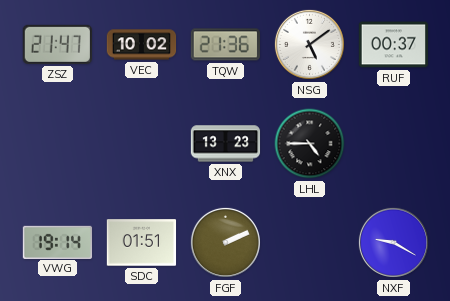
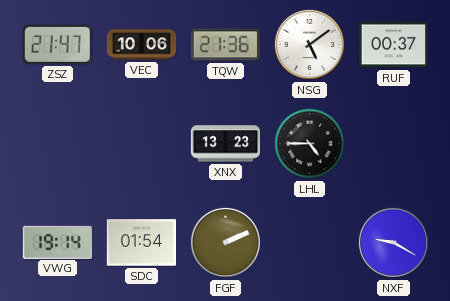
VEC: 10:02 -> 10:06 (142, 45)
SDC: 01:51 -> 01:54 (142, 243)
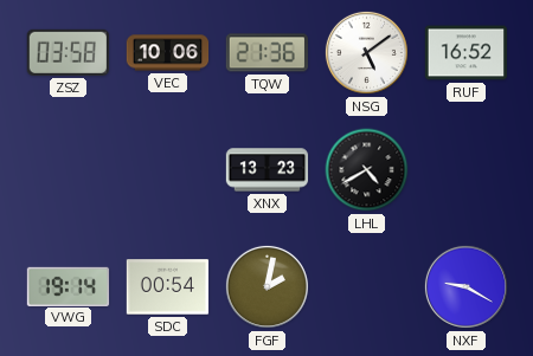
ZSZ: 21:47 -> 03:58 (68, 52)
RUF: 00:37 -> 16:52 (467, 53)
LHL: 4:45 -> 4:40 (367, 170)
SDC: 01:54 -> 00:54 (168, 287)
FGF: 2:11 -> 2:02 (266, 286)
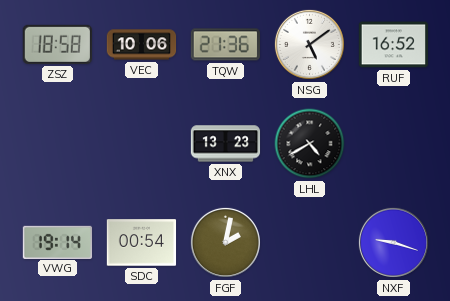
ZSZ: 03:58 -> 18:58 (57, 44)
NXF: 9:20 -> 9:18 (393, 242)
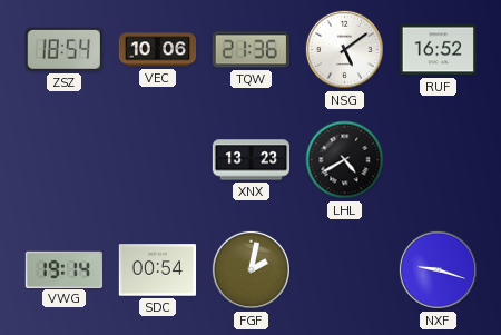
ZSZ: 18:58 -> 18:54 (63, 49)
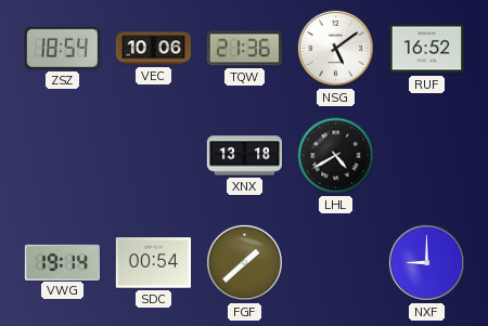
XNX: 13:23 -> 13:18 (245, 156)
FGF: 2:02 -> 1:38 (244, 262)
NXF: 9:18 -> 9:00 (426, 262)
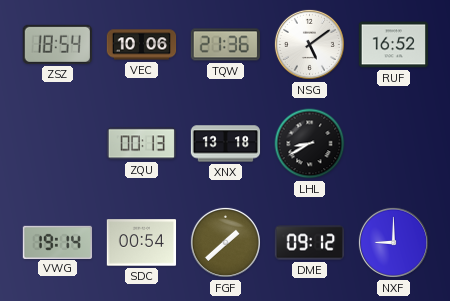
ZQU: none -> 00:13 (141, 144)
LHL: 4:40 -> 8:40 (310, 144)
DME: none -> 09:12 (310, 243)
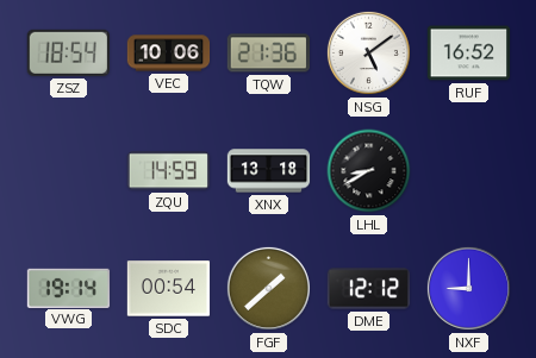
ZQU: 00:13 -> 14:59 (168, 171)
DME: 09:12 -> 12:12 (369, 289)
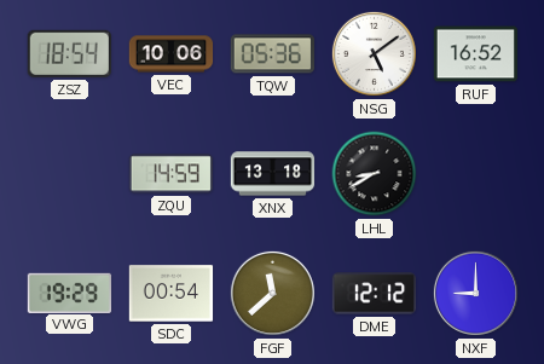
TQW: 21:36 -> 05:36 (272, 54)
VWG: 19:14 -> 19:29 (70, 293)
FGF: 1:38 -> 11:38 (272, 293)
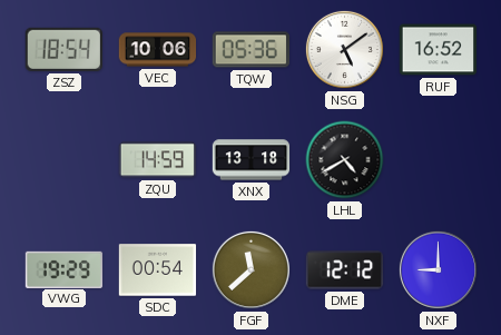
LHL: 8:40 -> 4:40 (345, 160)
